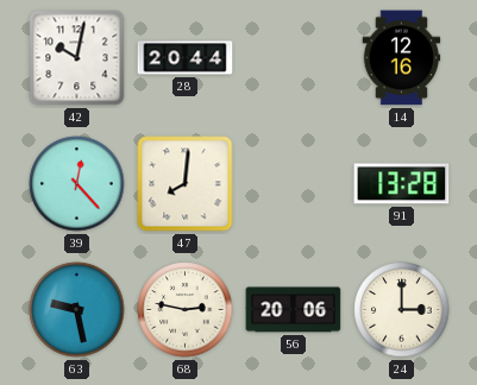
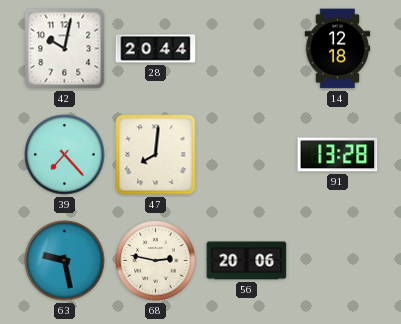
14: 12:16 -> 12:18 (338, 49)
39: 12:23 -> 7:23 (65, 155)
24: 3:00 -> none (402, 310)
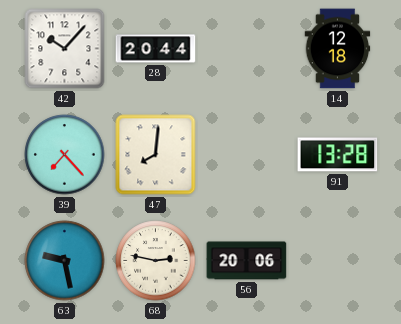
42: 10:02 -> 10:07 (65, 49)
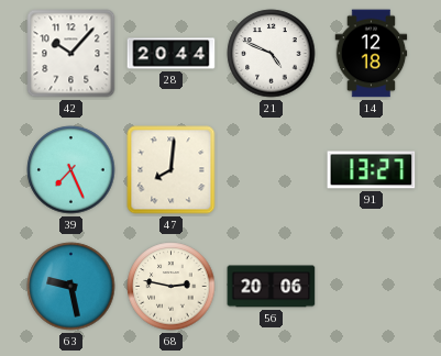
21: none -> 4:49 (272, 54)
39: 7:23 -> 7:26 (71, 170)
91: 13:28 -> 13:27 (372, 170)
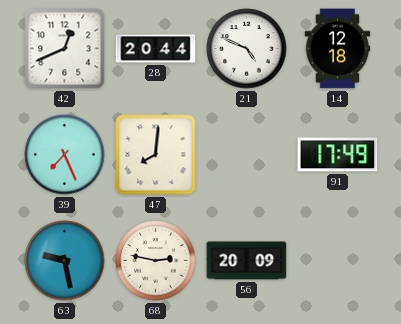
42: 10:07 -> 12:41 (65, 49)
91: 13:27 -> 17:49 (338, 155)
56: 20:06 -> 20:09 (247, 261)
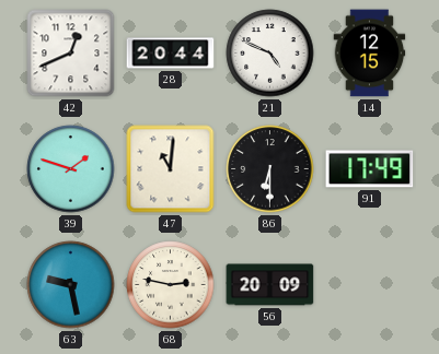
14: 12:18 -> 12:15 (370, 54)
39: 7:26 -> 1:48 (71, 169)
47: 8:01 -> 11:01 (171, 169)
86: none -> 6:30 (270, 169)
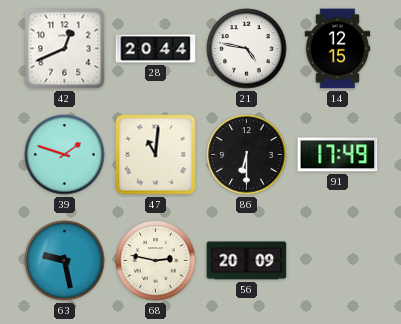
21: 4:49 -> 4:47 (247, 49)
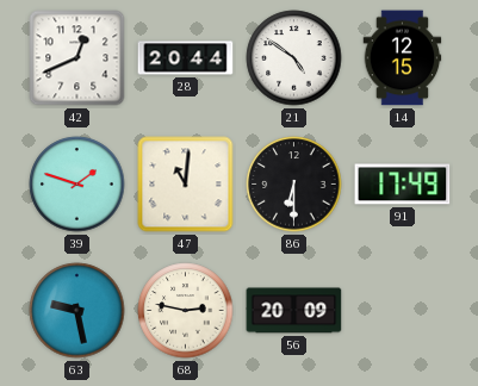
21: 4:47 -> 4:51 (294, 58)
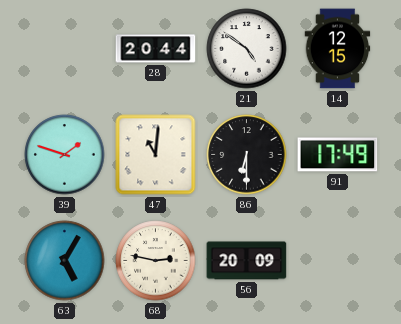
42: 12:41 -> none (77, 58)
63: 9:28 -> 5:05 (65, 261)
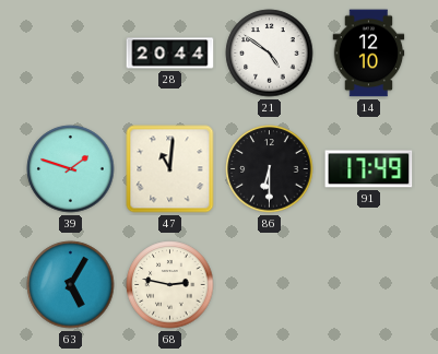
14: 12:15 -> 12:10 (369, 54)
56: 20:09 -> none (247, 261)
